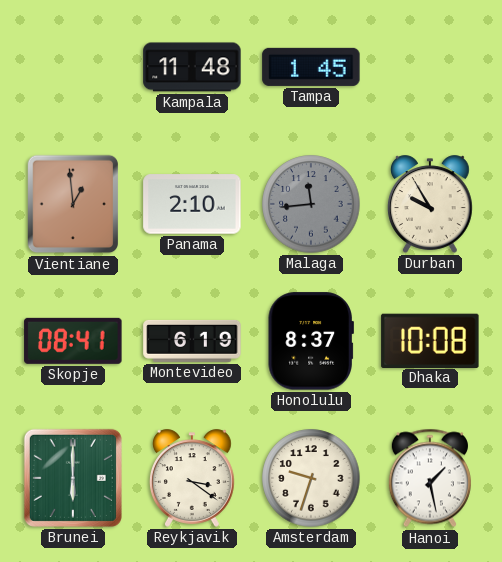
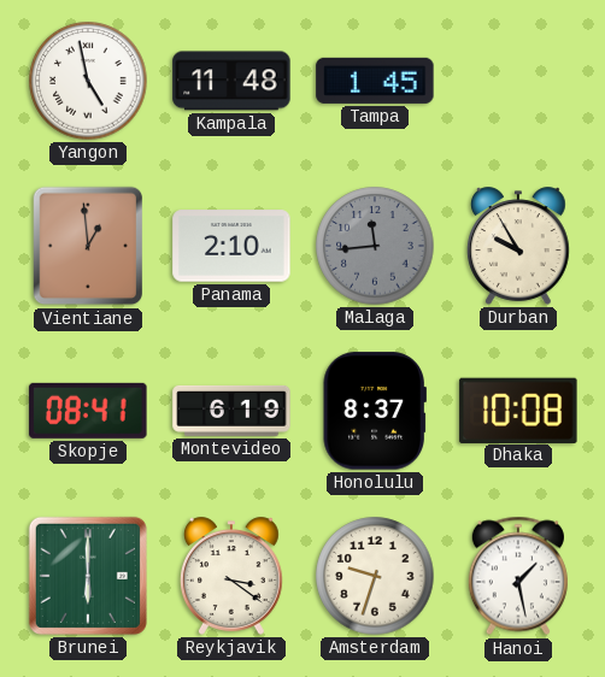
Yangon: none -> 4:58 (88, 81)
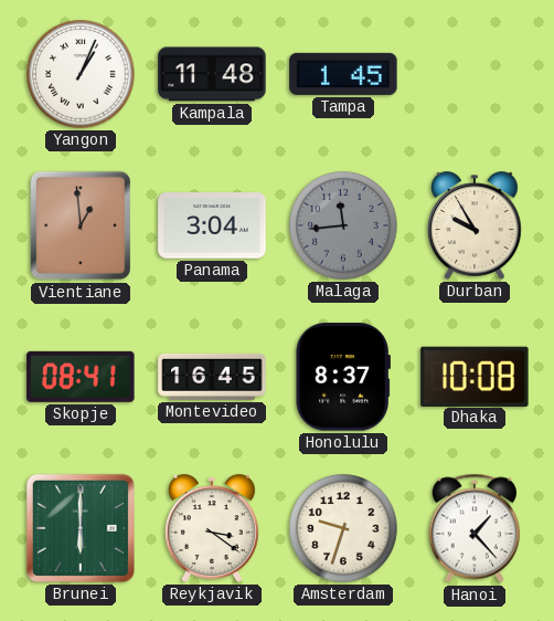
Yangon: 4:58 -> 1:04 (81, 74)
Panama: 2:10 -> 3:04 (212, 225)
Montevideo: 6:19 -> 16:45 (212, 377)
Hanoi: 1:28 -> 1:23 (475, 528)
